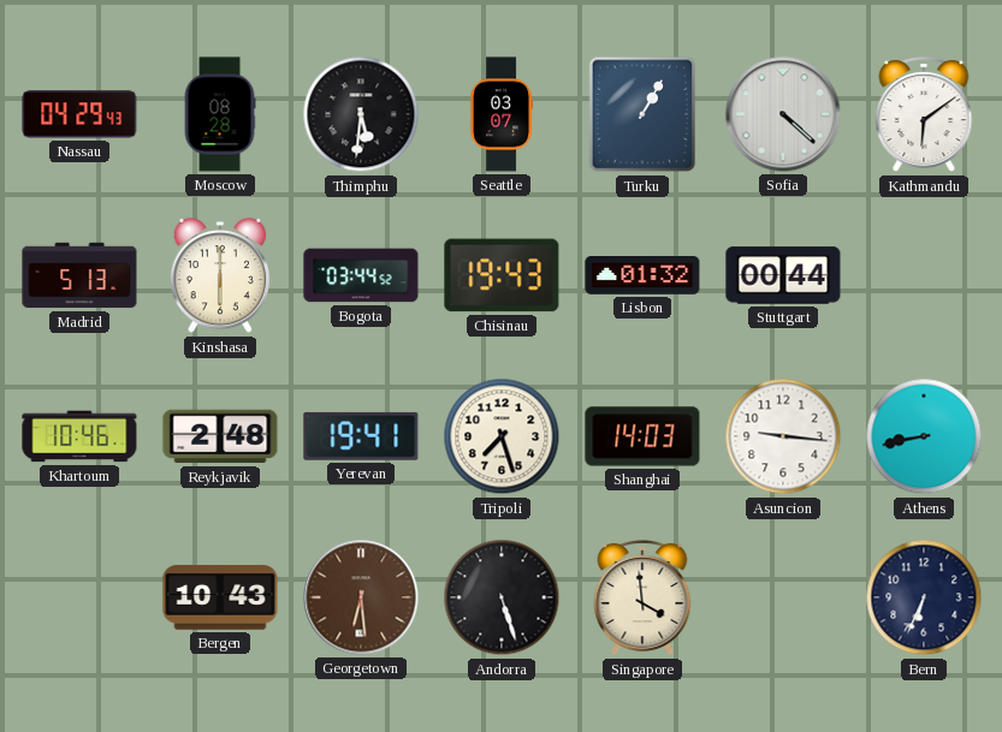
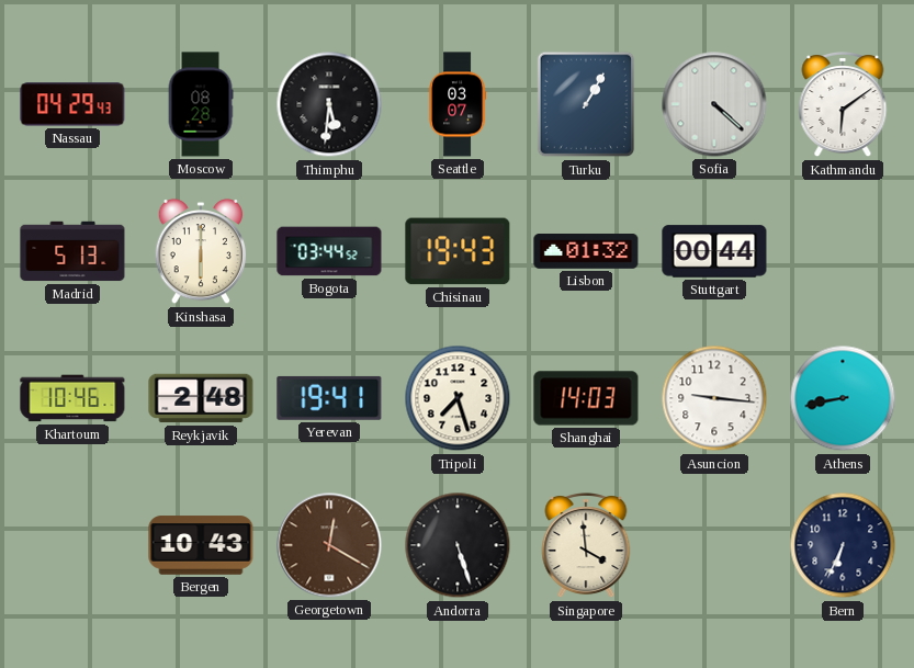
Georgetown: 6:29 -> 12:20 (329, 545)
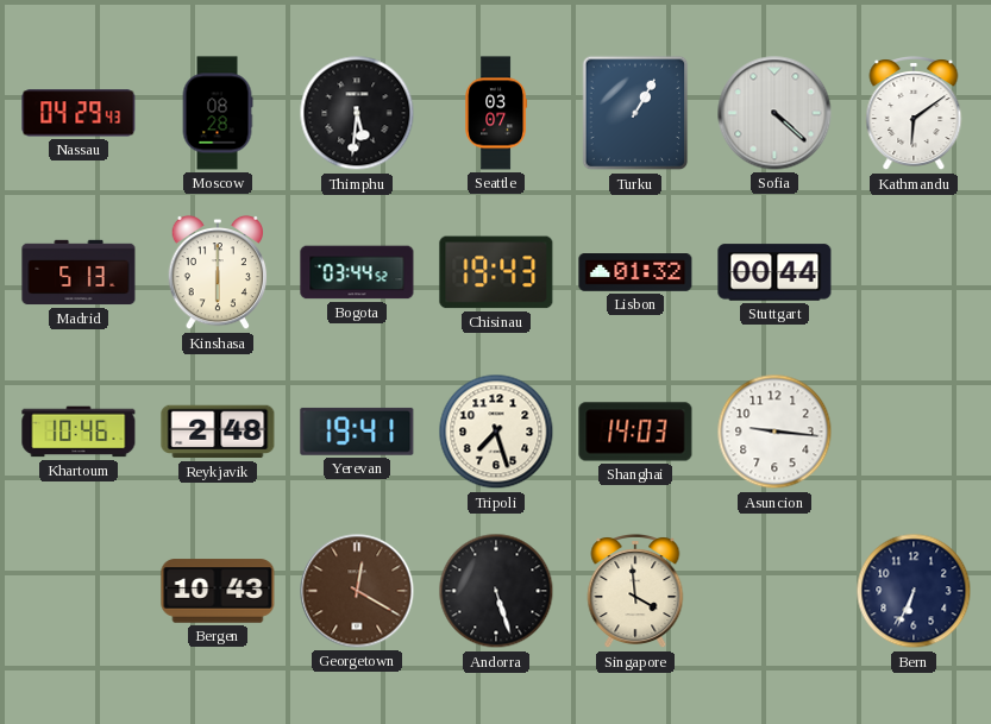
Athens: 8:43 -> none (843, 398)
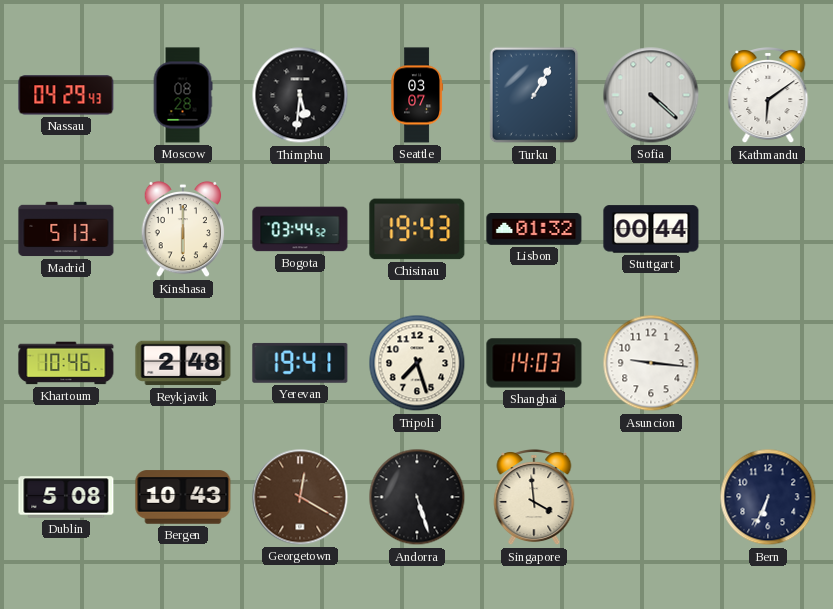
Dublin: none -> 5:08 (66, 497)
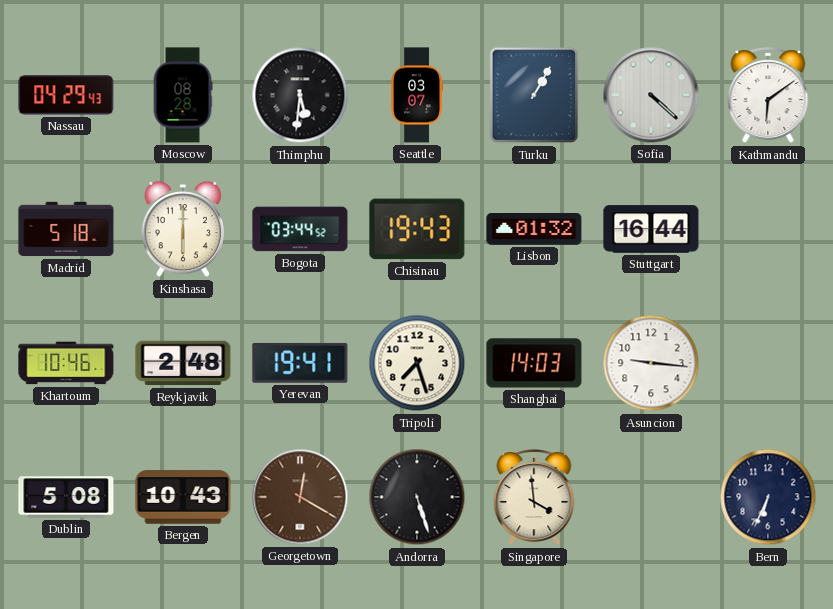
Madrid: 5:13 -> 5:18 (66, 229)
Stuttgart: 00:44 -> 16:44 (651, 229)
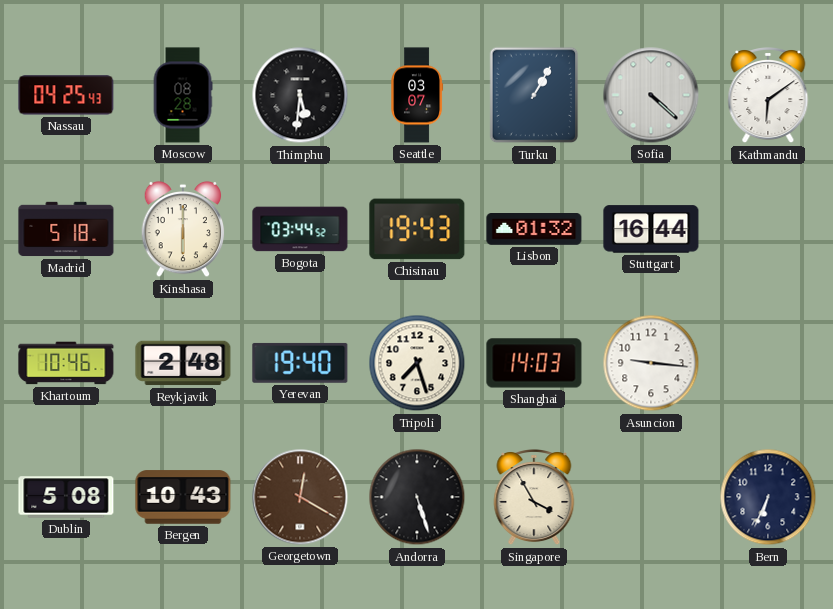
Nassau: 04:29 -> 04:25 (66, 95)
Yerevan: 19:41 -> 19:40 (300, 363)
Singapore: 3:59 -> 3:55 (534, 498)
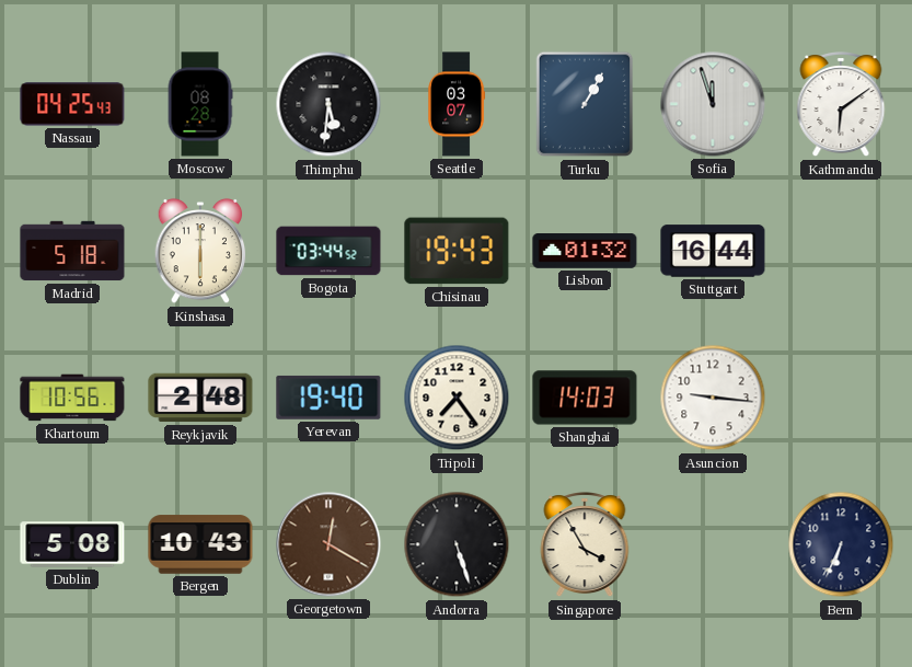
Sofia: 4:22 -> 11:57 (713, 104)
Khartoum: 10:46 -> 10:56 (72, 398)
Tripoli: 7:27 -> 7:24 (457, 398)
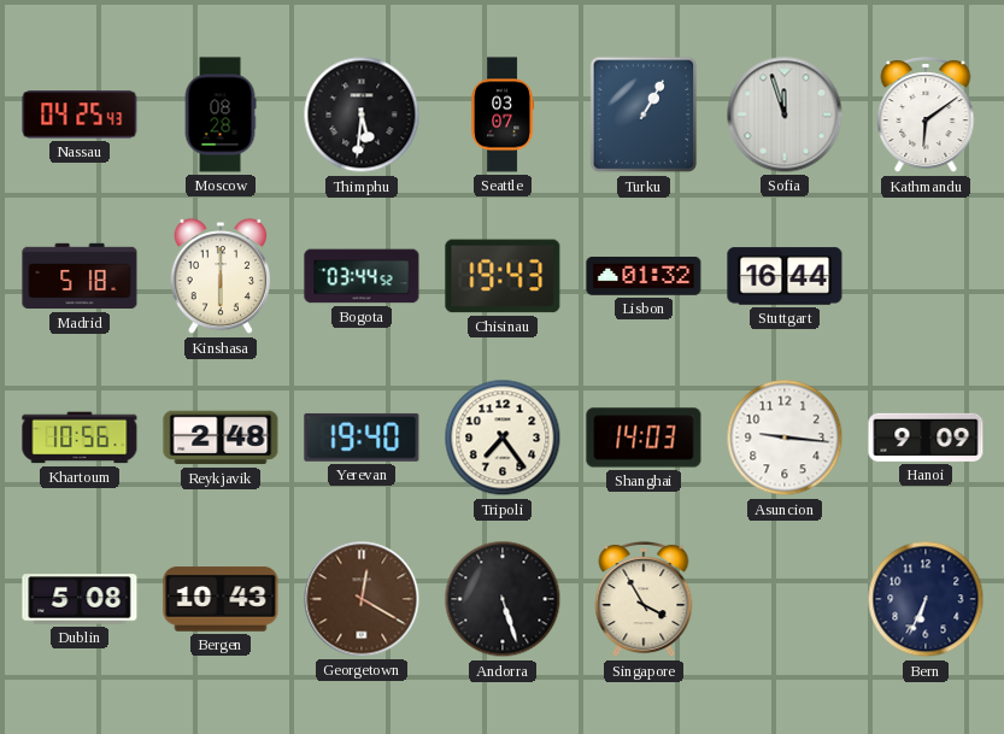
Hanoi: none -> 9:09 (926, 438)
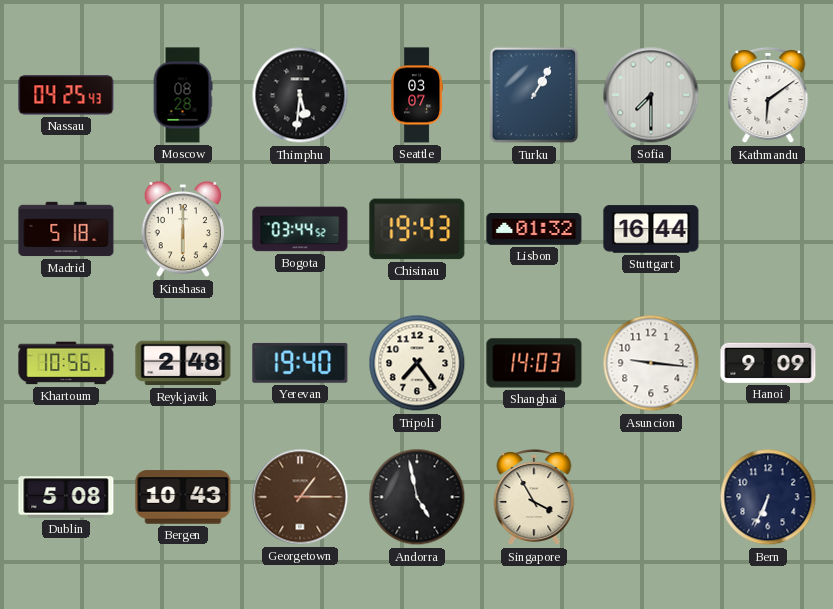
Sofia: 11:57 -> 7:30 (651, 95)
Georgetown: 12:20 -> 1:15 (300, 497)
Andorra: 5:27 -> 4:58 (417, 497)
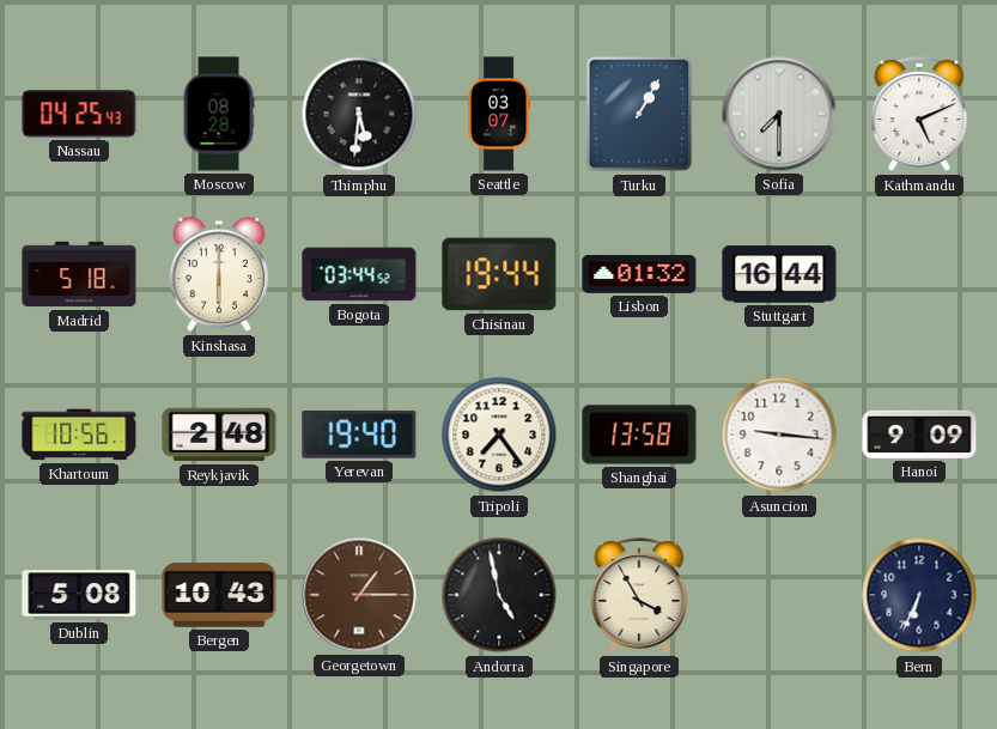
Kathmandu: 6:09 -> 5:11 (919, 115)
Chisinau: 19:43 -> 19:44 (499, 274)
Shanghai: 14:03 -> 13:58 (639, 435)
